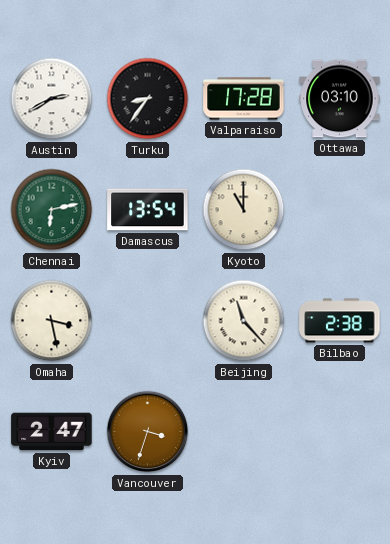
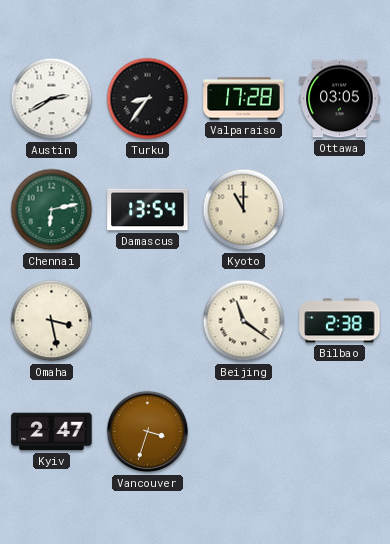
Ottawa: 03:10 -> 03:05 (340, 99)
Beijing: 11:23 -> 11:21 (244, 321)
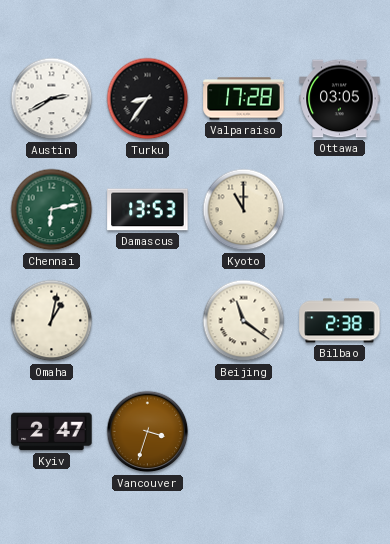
Damascus: 13:54 -> 13:53 (148, 210)
Omaha: 3:28 -> 1:02 (52, 321)
